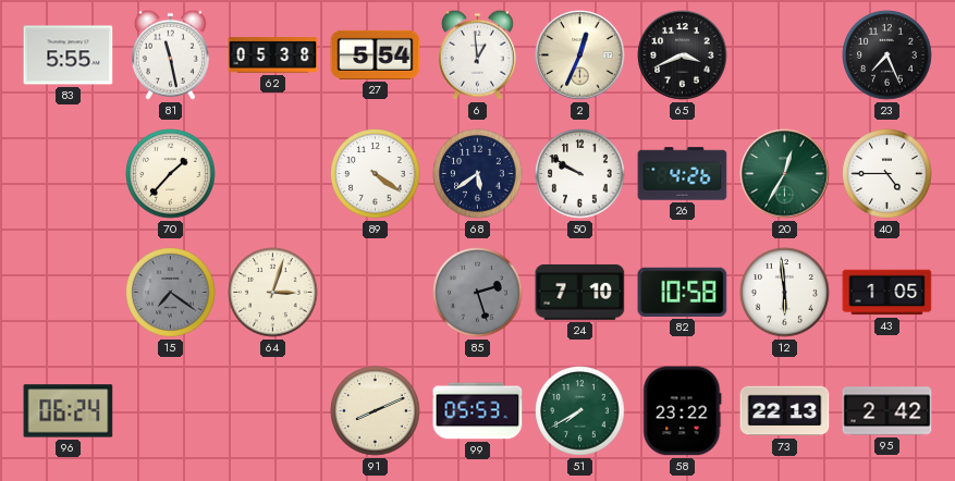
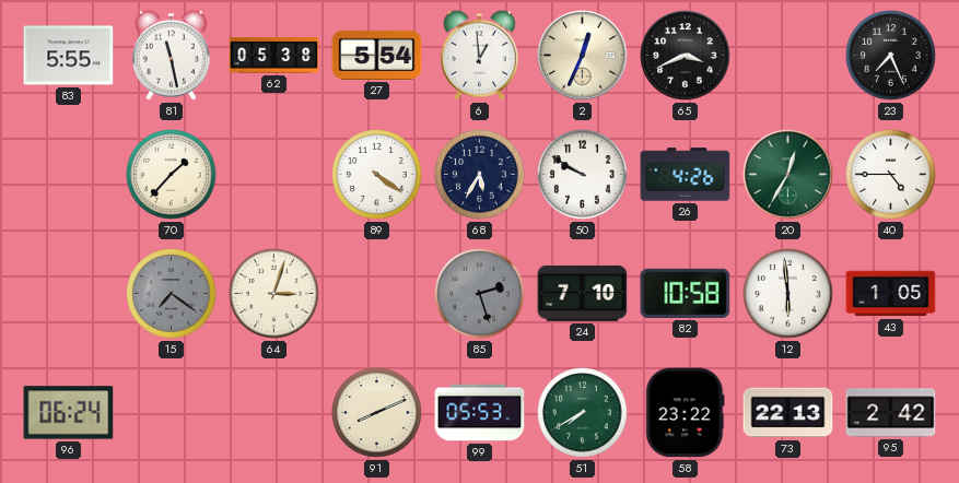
68: 5:39 -> 5:35 (480, 175)
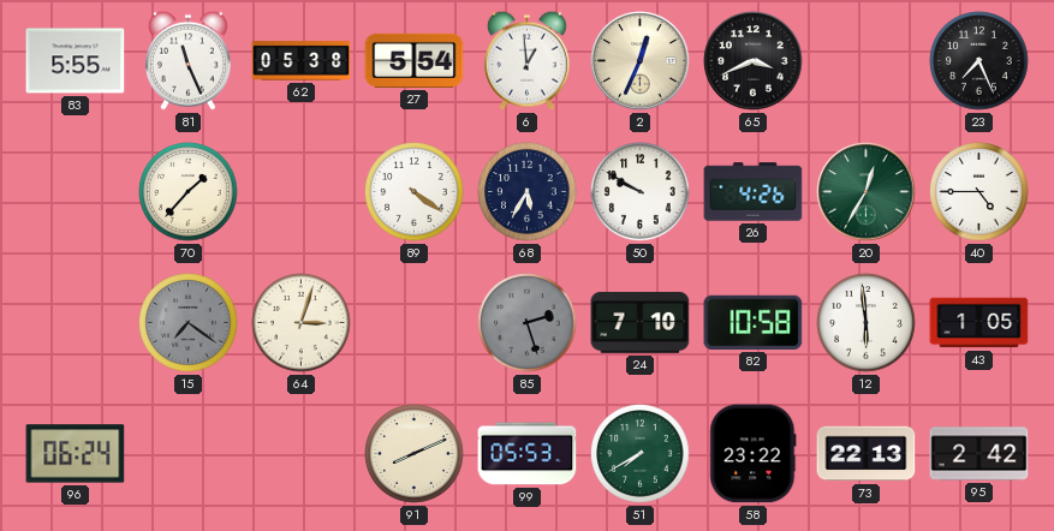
81: 11:28 -> 11:26 (187, 60)
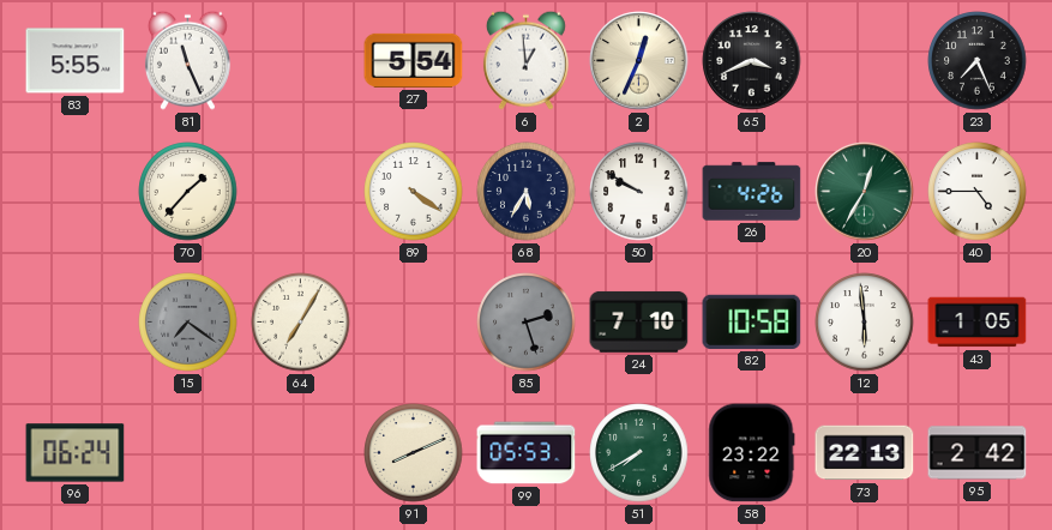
62: 05:38 -> none (302, 61)
64: 3:03 -> 7:05 (301, 323)
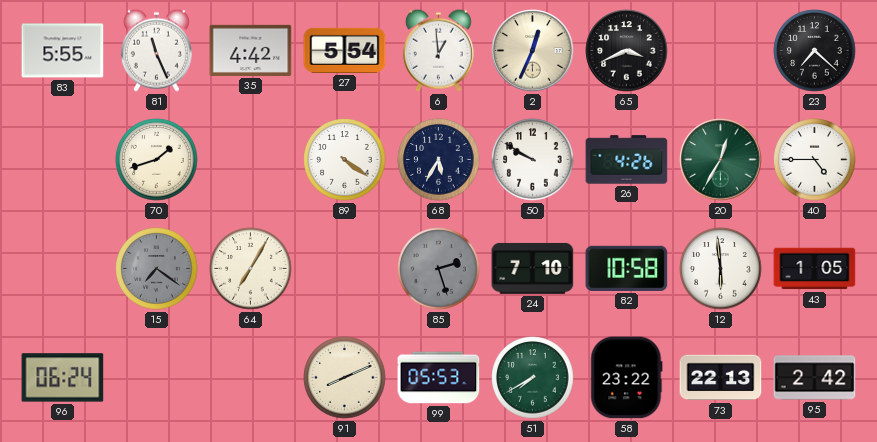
35: none -> 4:42 (251, 50)
23: 7:26 -> 7:22 (815, 51)
70: 1:37 -> 1:42 (157, 160)
